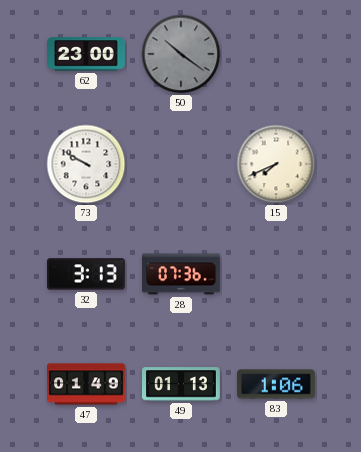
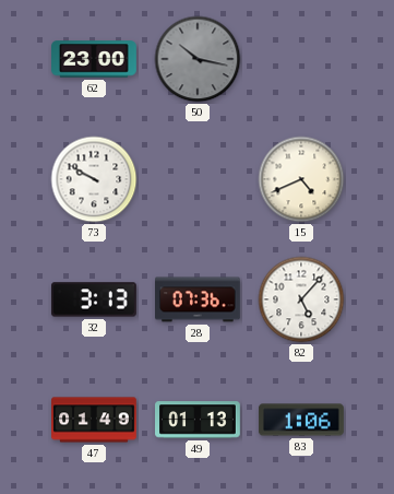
50: 10:21 -> 10:17 (198, 59)
15: 7:41 -> 4:41 (301, 179)
82: none -> 5:07 (301, 299)
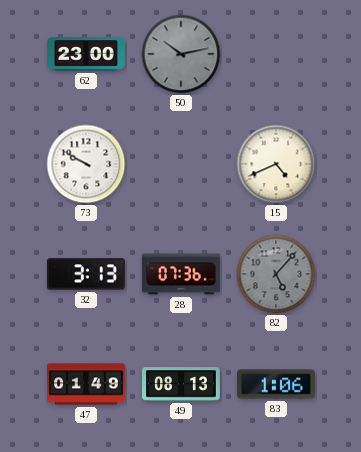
50: 10:17 -> 10:13 (181, 54)
82 dial: white -> grey (276, 274)
49: 01:13 -> 08:13 (182, 384)
